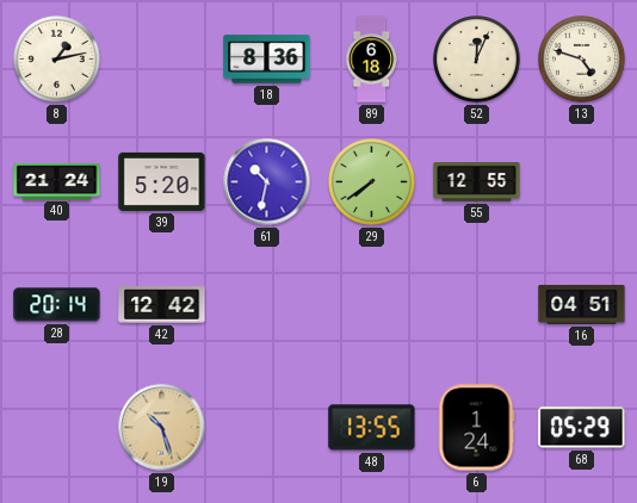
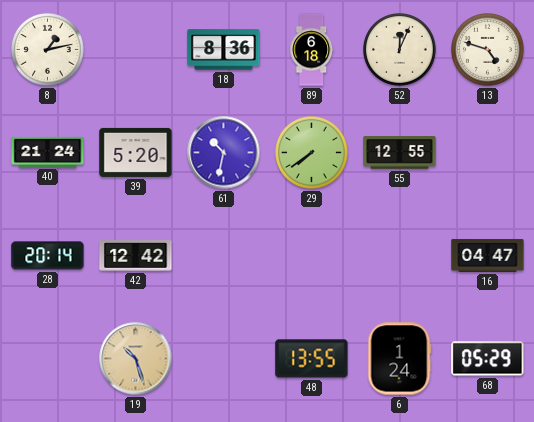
16: 04:51 -> 04:47 (488, 255)
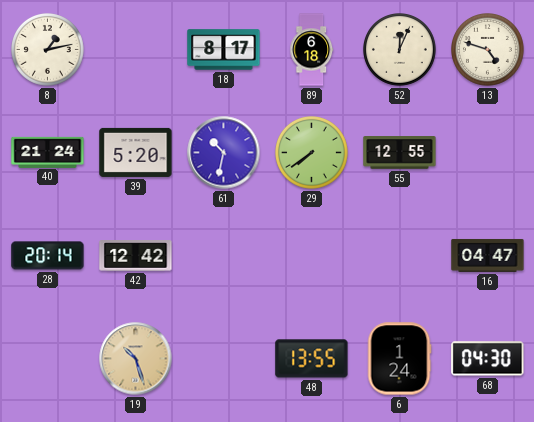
18: 8:36 -> 8:17 (224, 50)
68: 05:29 -> 04:30 (488, 359)
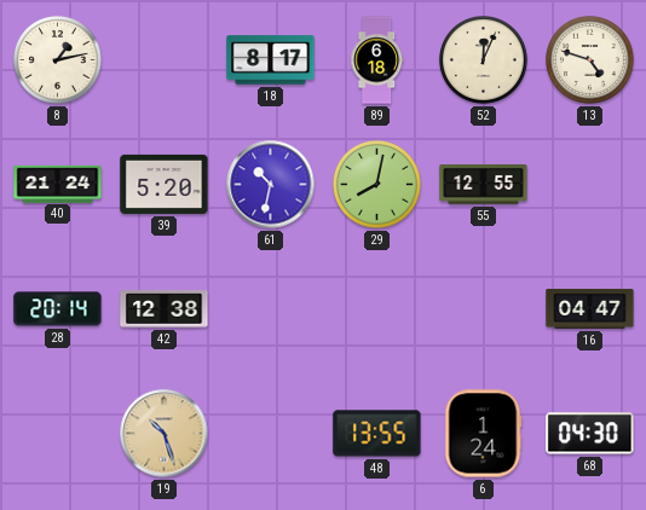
29: 7:39 -> 8:02 (377, 185)
42: 12:42 -> 12:38 (165, 309)
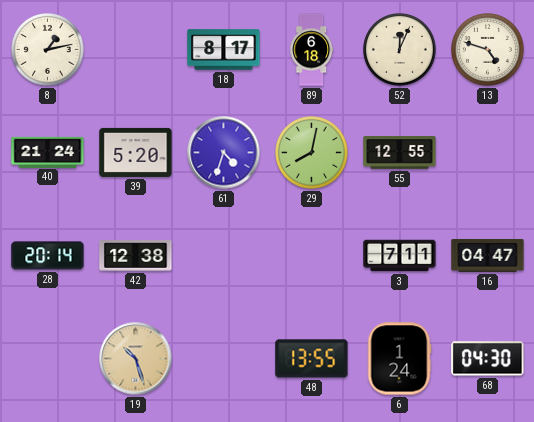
61: 10:32 -> 4:33 (224, 153)
3: none -> 7:11 (400, 256)
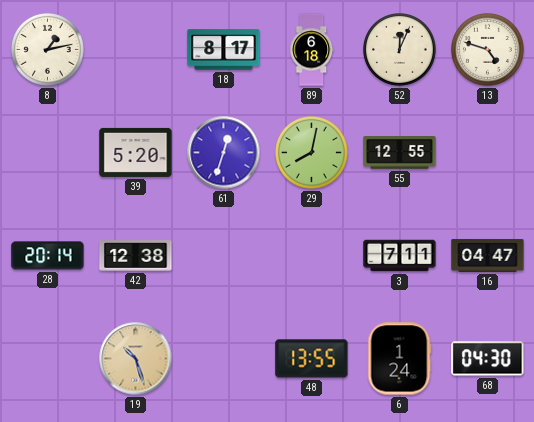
40: 21:24 -> none (48, 152)
61: 4:33 -> 12:33 (224, 153)
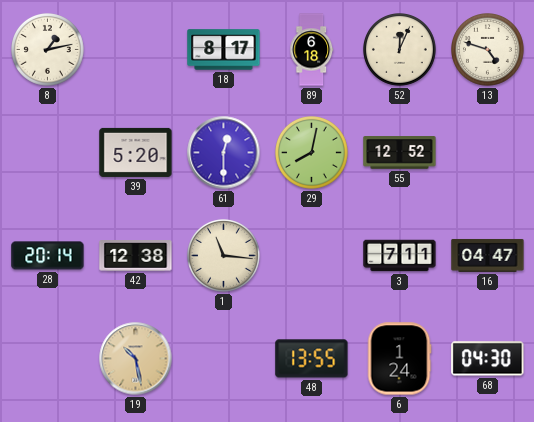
61: 12:33 -> 12:30 (224, 153)
55: 12:55 -> 12:52 (400, 153)
1: none -> 11:16 (224, 256)
19: 10:27 -> 10:28 (136, 359)
